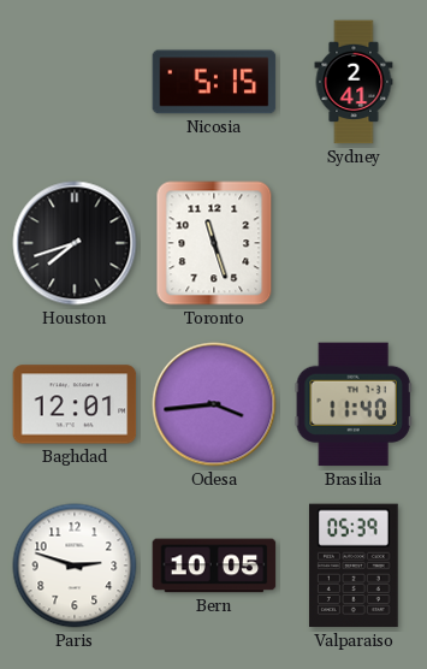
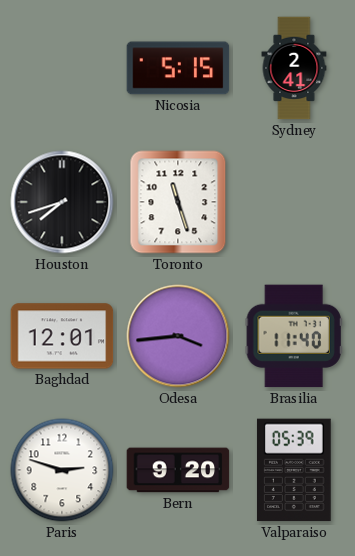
Bern: 10:05 -> 9:20 (178, 470)
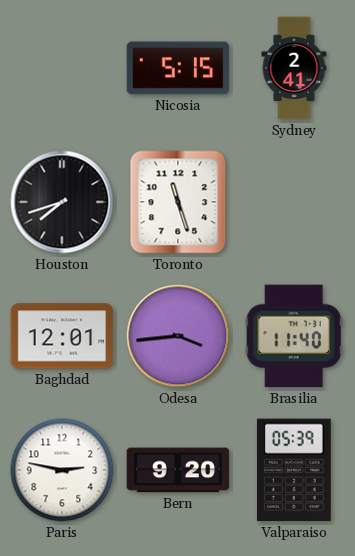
Paris: 2:48 -> 2:47 (62, 470)
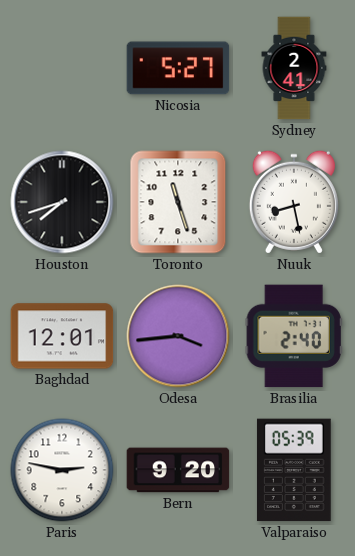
Nicosia: 5:15 -> 5:27 (178, 68)
Nuuk: none -> 8:28 (294, 202)
Brasilia: 11:40 -> 2:40 (294, 336)
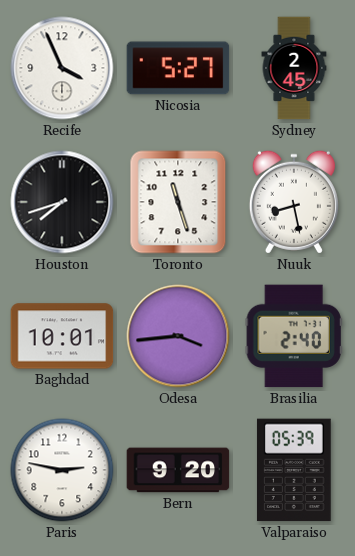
Recife: none -> 3:56 (62, 68)
Sydney: 2:41 -> 2:45 (294, 68)
Baghdad: 12:01 -> 10:01 (62, 336)
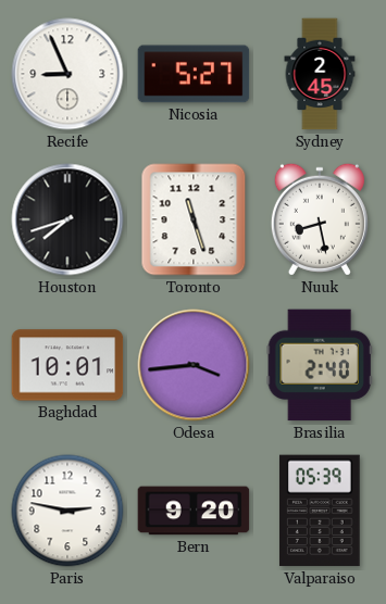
Recife: 3:56 -> 8:56 (67, 74)
